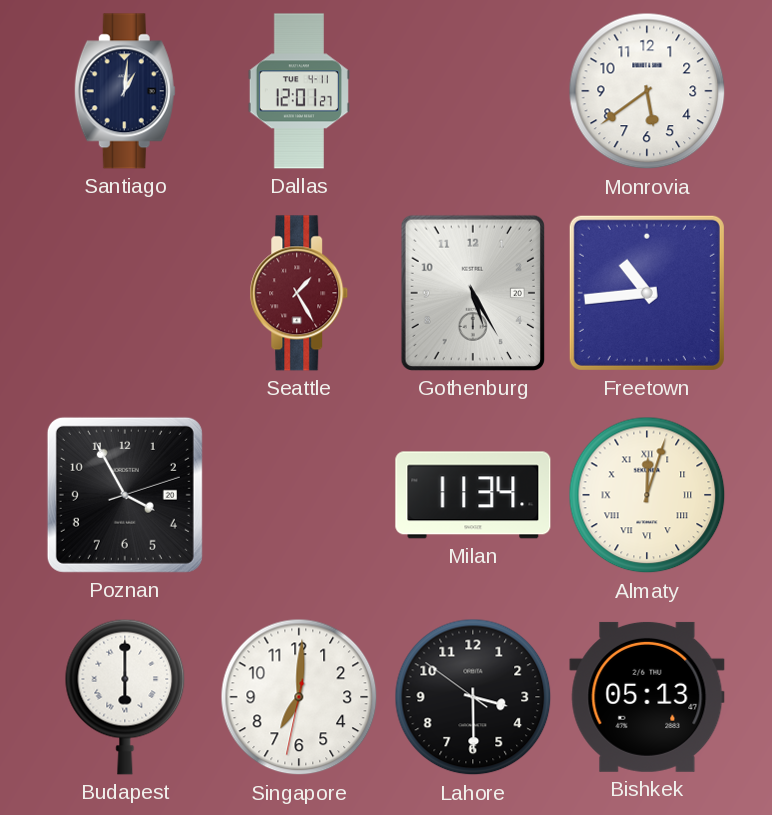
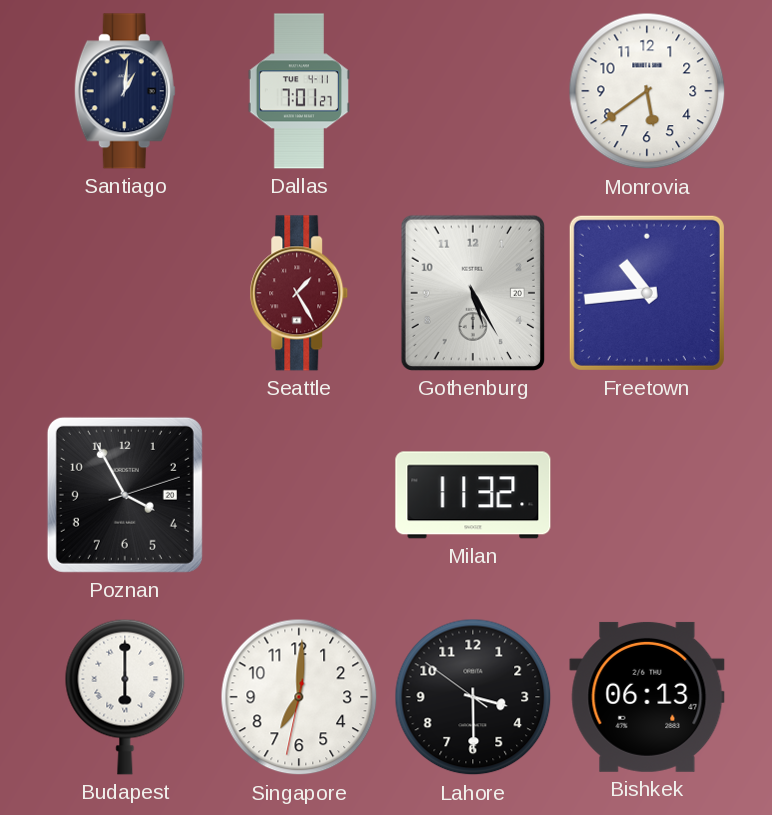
Dallas: 12:01 -> 7:01 (299, 91)
Milan: 11:34 -> 11:32 (473, 495)
Almaty: 12:03 -> none (647, 495)
Bishkek: 05:13 -> 06:13 (647, 697)
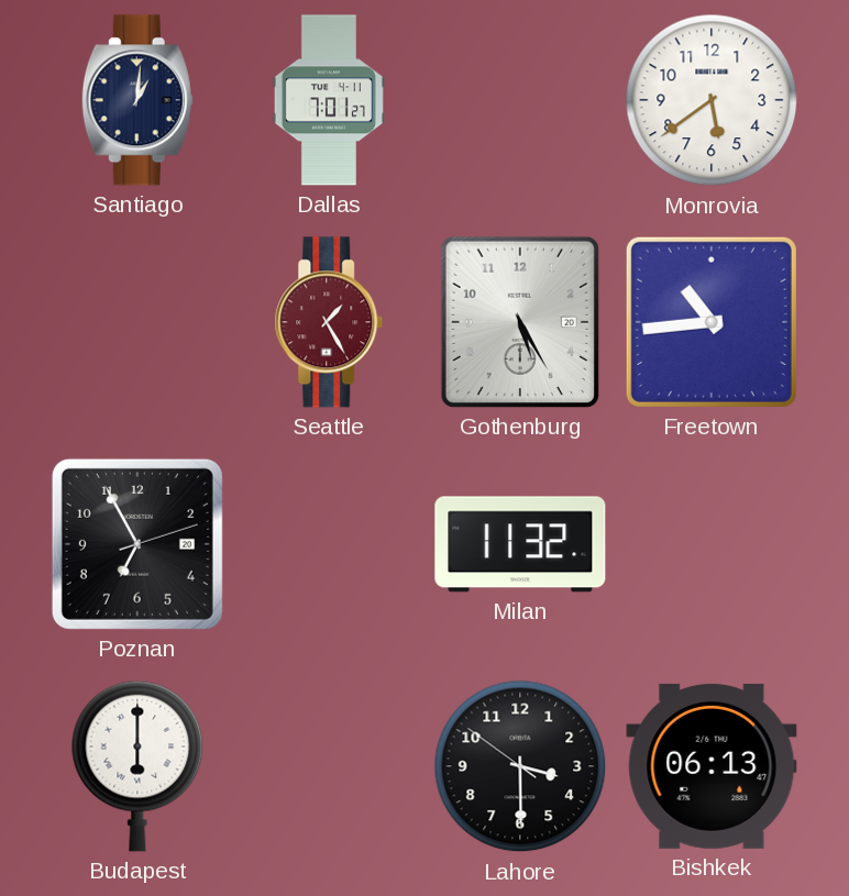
Poznan: 3:55 -> 6:55 (137, 544)
Singapore: 7:00 -> none (299, 697)
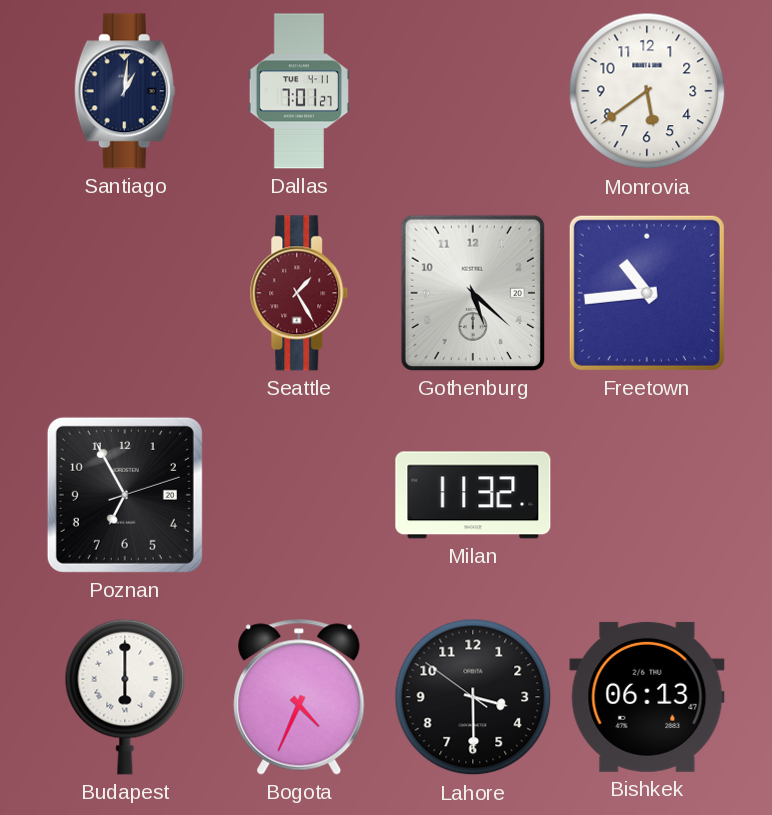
Gothenburg: 5:25 -> 5:22 (473, 293)
Bogota: none -> 4:34 (299, 697)
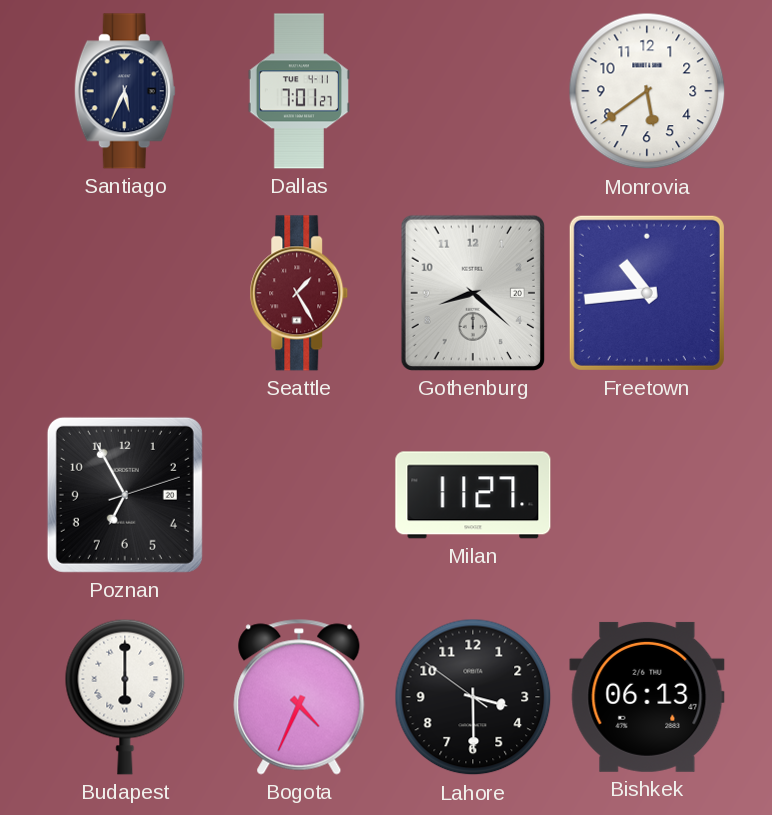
Santiago: 1:01 -> 5:34 (125, 91)
Gothenburg: 5:22 -> 8:22 (473, 293)
Milan: 11:32 -> 11:27 (473, 495)
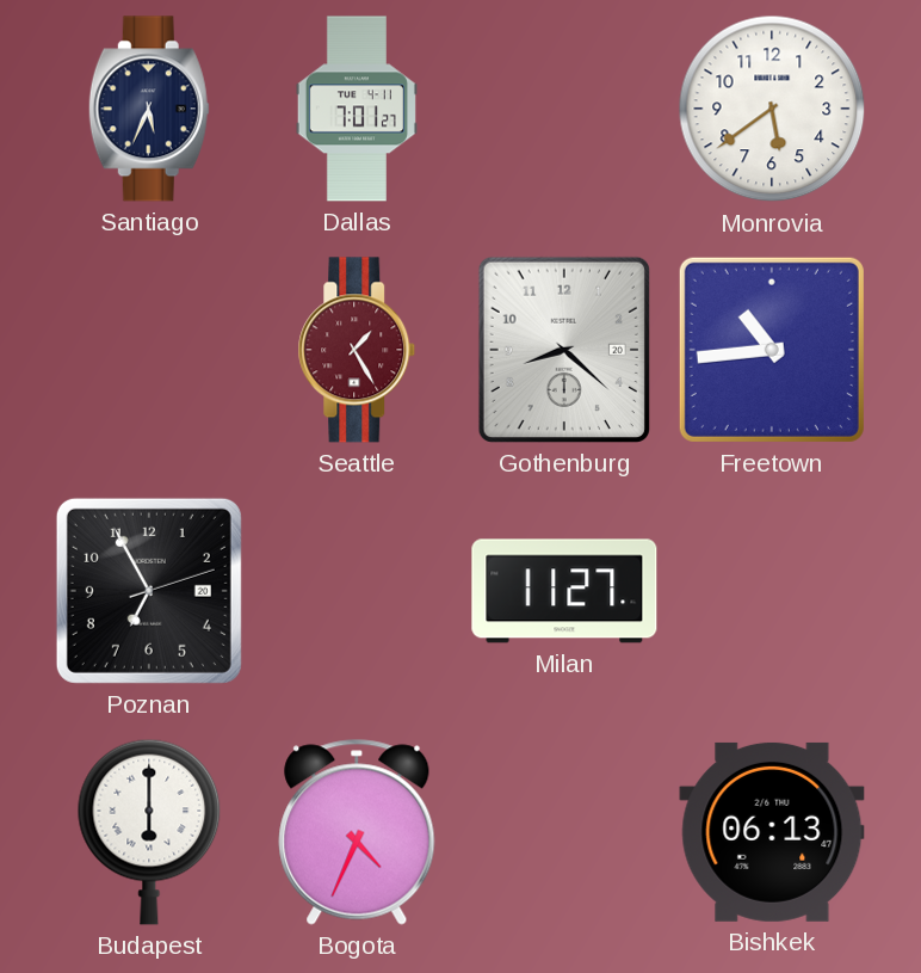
Lahore: 3:29 -> none (473, 697)
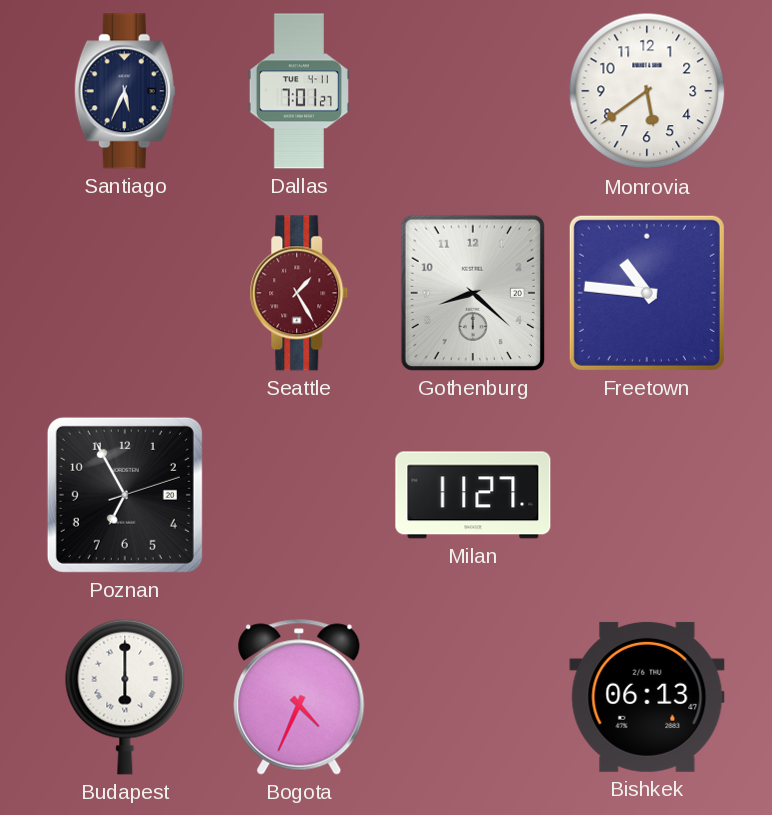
Freetown: 10:44 -> 10:46 (647, 293)
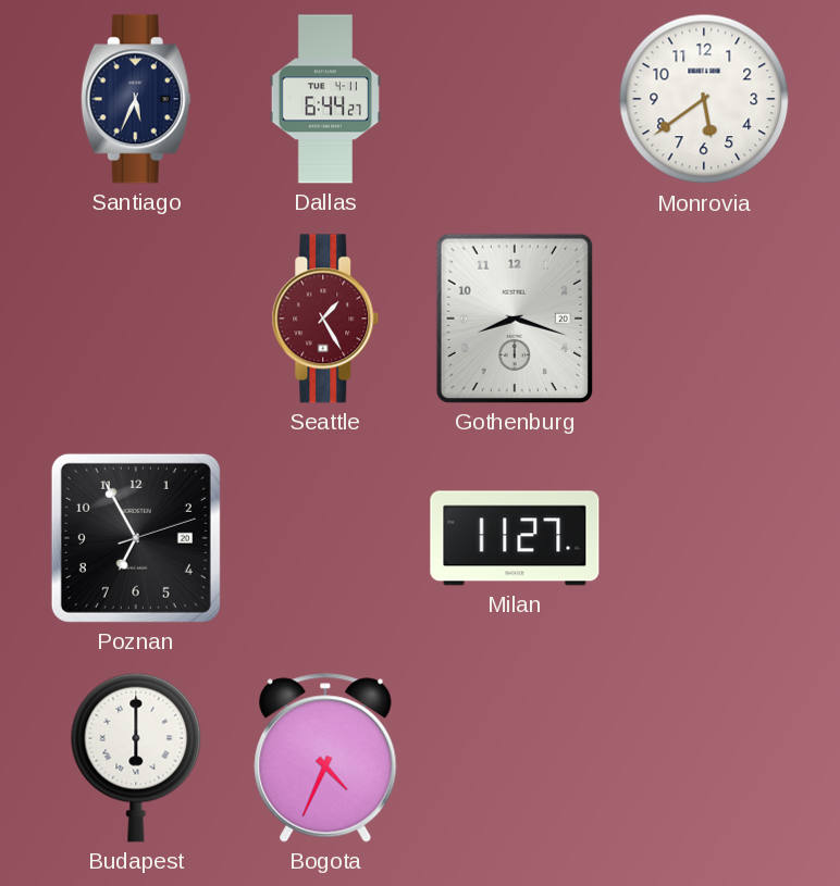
Dallas: 7:01 -> 6:44 (325, 99)
Gothenburg: 8:22 -> 8:18 (515, 319)
Freetown: 10:46 -> none (647, 293)
Bishkek: 06:13 -> none (647, 697)
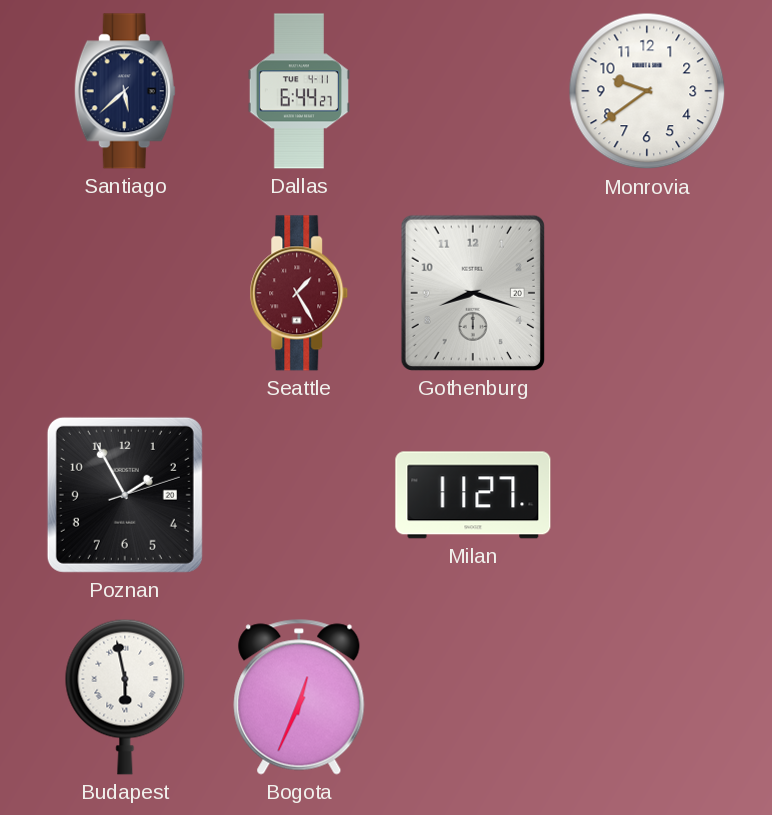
Santiago: 5:34 -> 5:38 (125, 91)
Monrovia: 5:39 -> 9:39 (647, 91)
Poznan: 6:55 -> 1:55 (125, 495)
Budapest: 6:00 -> 5:58 (125, 697)
Bogota: 4:34 -> 12:34 (299, 697)
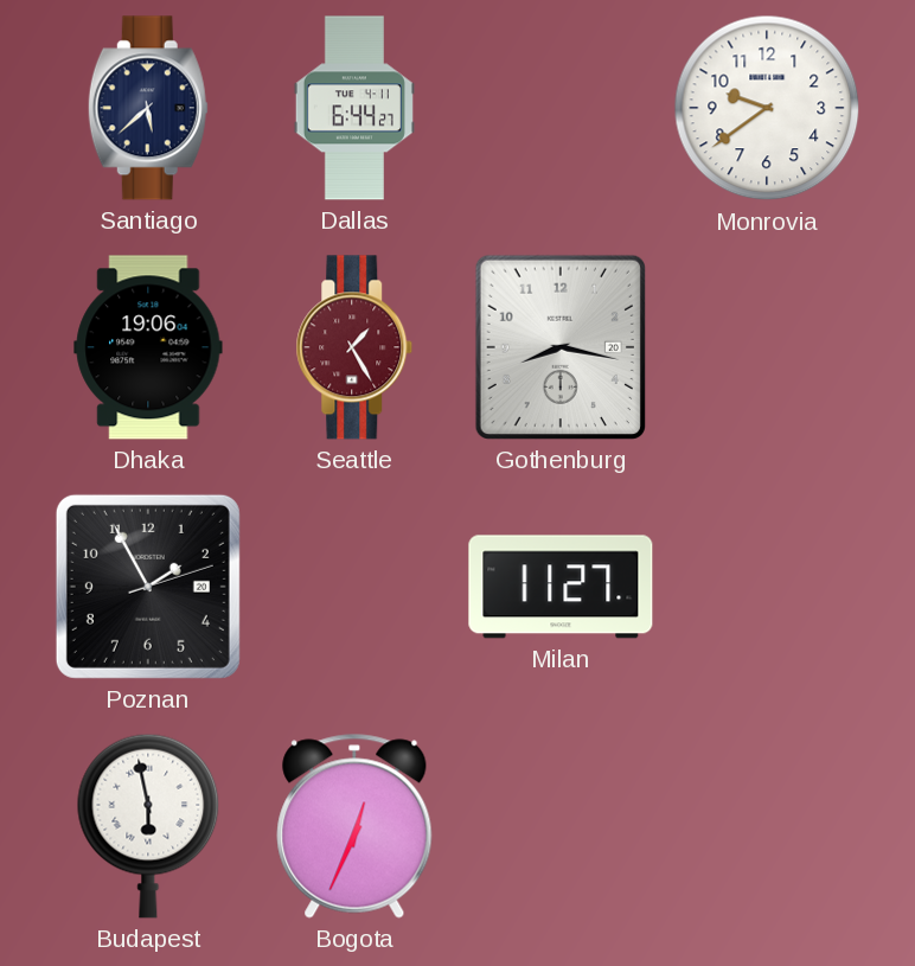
Dhaka: none -> 19:06 (148, 347)
Gothenburg: 8:18 -> 8:17 (561, 347)
